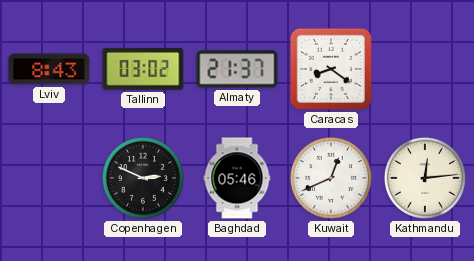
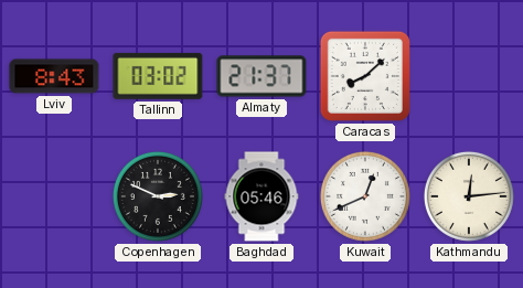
Caracas: 8:21 -> 8:08 (365, 76)
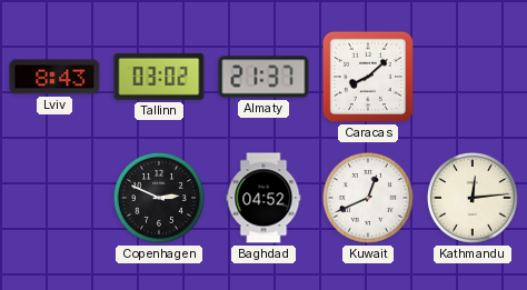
Baghdad: 05:46 -> 04:52 (263, 198)
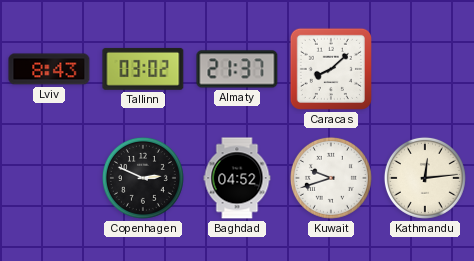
Kuwait: 12:41 -> 9:42 (331, 178)
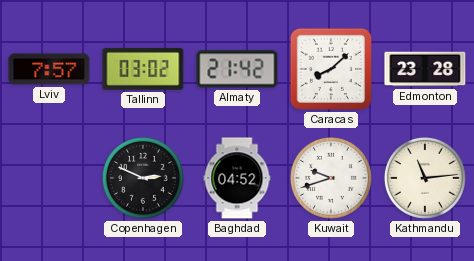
Lviv: 8:43 -> 7:57 (49, 69)
Almaty: 21:37 -> 21:42 (237, 69)
Edmonton: none -> 23:28 (425, 69)
Kathmandu: 12:14 -> 11:14 (425, 178)
